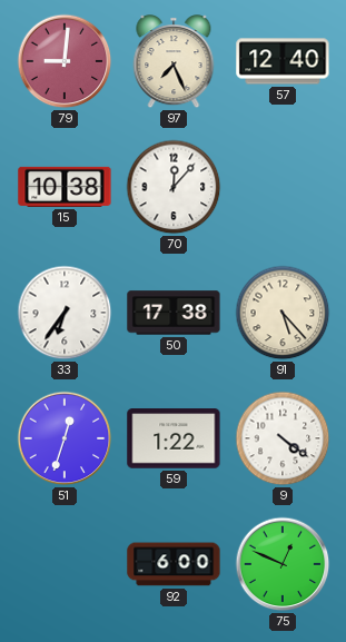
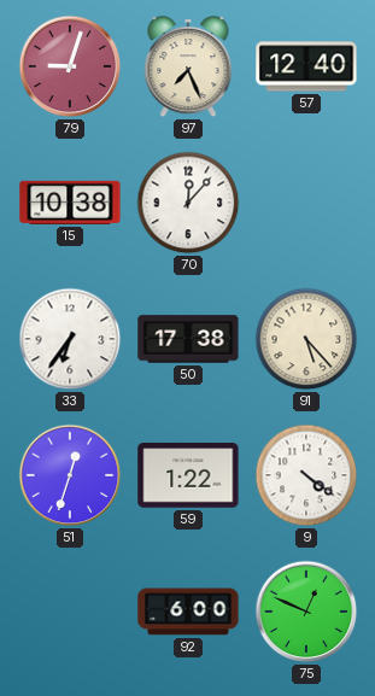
79: 9:01 -> 9:03 (70, 66)
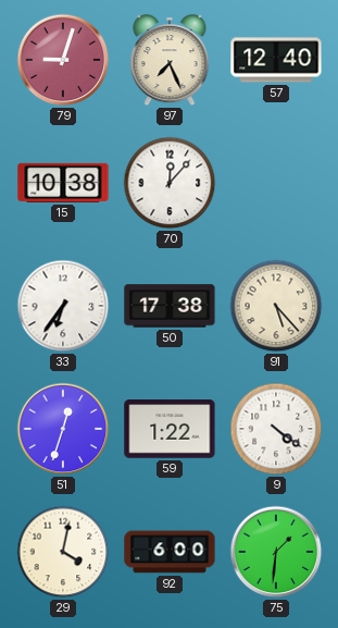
29: none -> 4:02 (63, 552)
75: 12:49 -> 1:31 (276, 552)
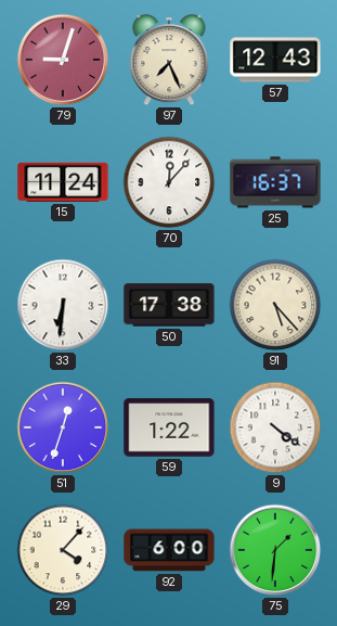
57: 12:40 -> 12:43 (275, 60)
15: 10:38 -> 11:24 (63, 182)
25: none -> 16:37 (275, 182)
33: 6:36 -> 6:31 (63, 305)
29: 4:02 -> 4:07 (63, 550)
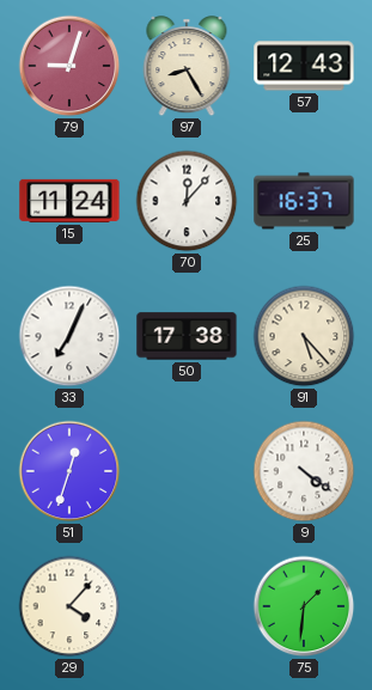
97: 7:26 -> 8:25 (187, 67)
33: 6:31 -> 7:04 (69, 336)
59: 1:22 -> none (169, 427)
92: 6:00 -> none (169, 550)
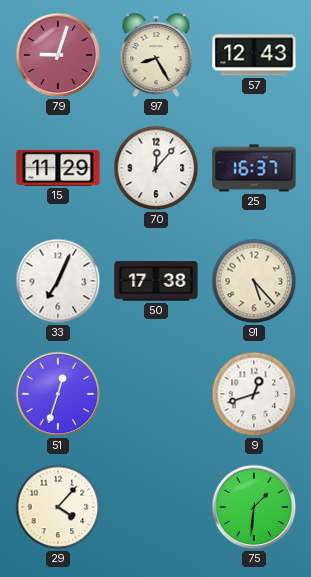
15: 11:24 -> 11:29 (58, 168)
9: 4:21 -> 12:42 (254, 394)
